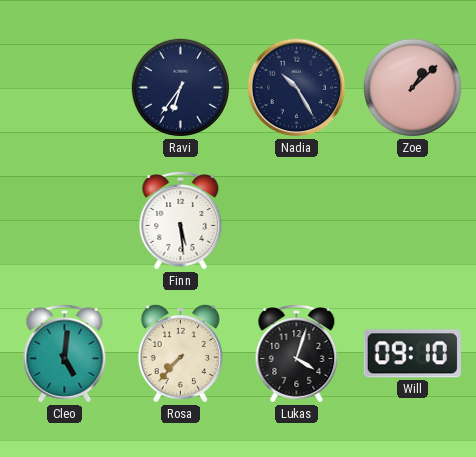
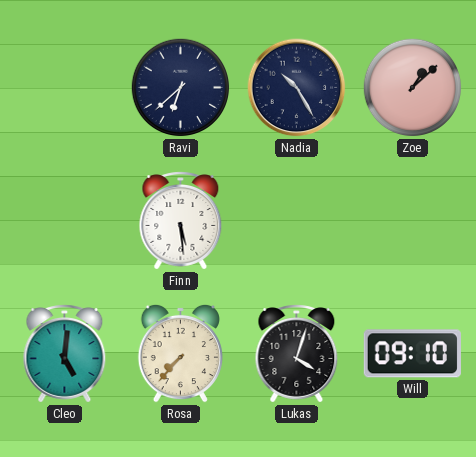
Ravi: 6:36 -> 6:38 (181, 88)
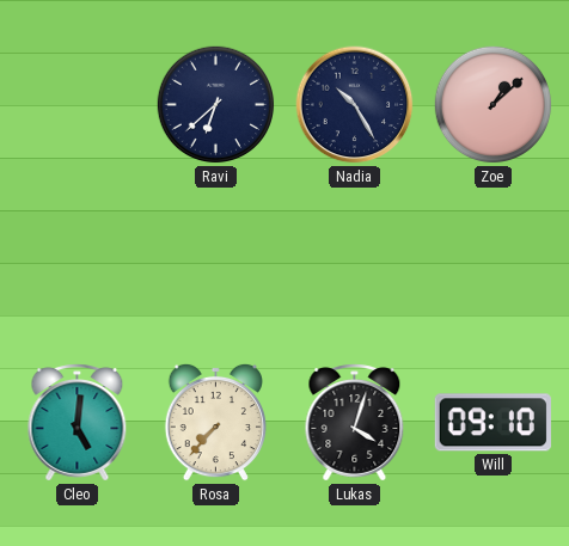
Finn: 5:29 -> none (181, 221)
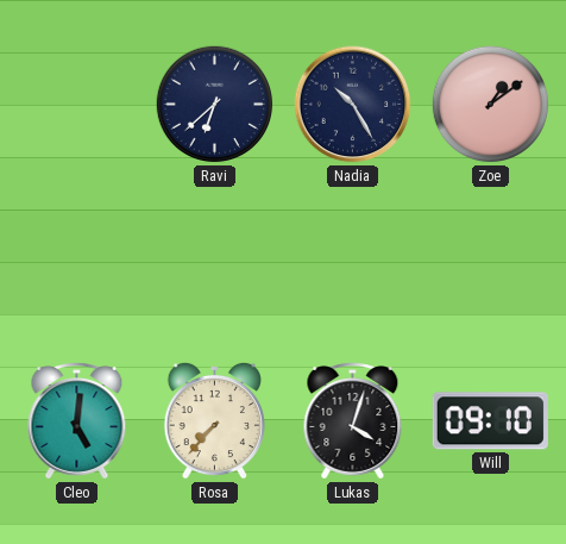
Zoe: 1:08 -> 1:09 (491, 105)
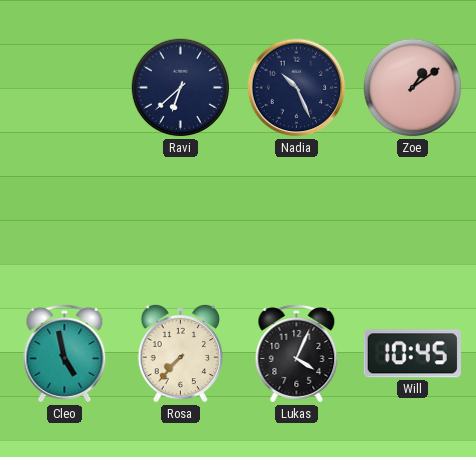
Nadia: 10:25 -> 10:26 (297, 88)
Cleo: 5:01 -> 4:58 (65, 354)
Lukas: 4:03 -> 4:04 (297, 354)
Will: 09:10 -> 10:45 (412, 354)
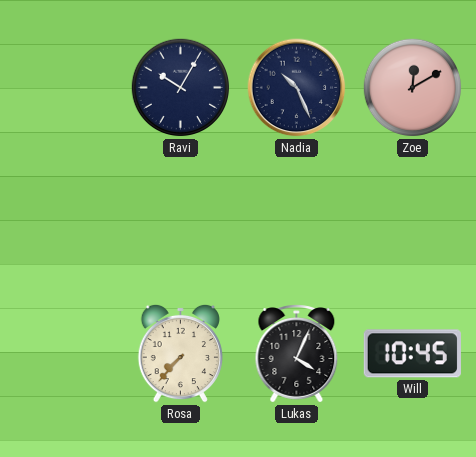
Ravi: 6:38 -> 10:05 (181, 88)
Zoe: 1:09 -> 12:10 (413, 88)
Cleo: 4:58 -> none (65, 354)
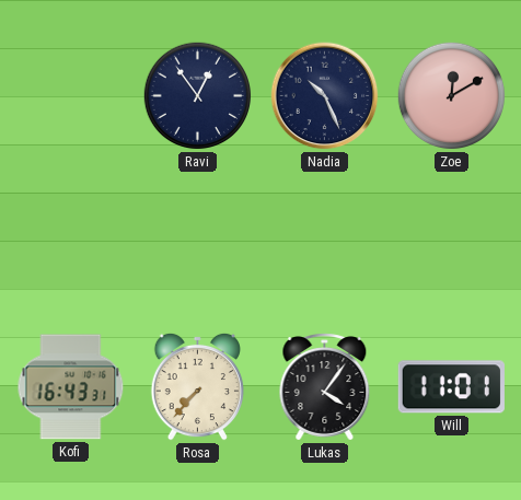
Ravi: 10:05 -> 12:54 (198, 96)
Kofi: none -> 16:43 (71, 387)
Lukas: 4:04 -> 4:06 (325, 387)
Will: 10:45 -> 11:01 (451, 387)
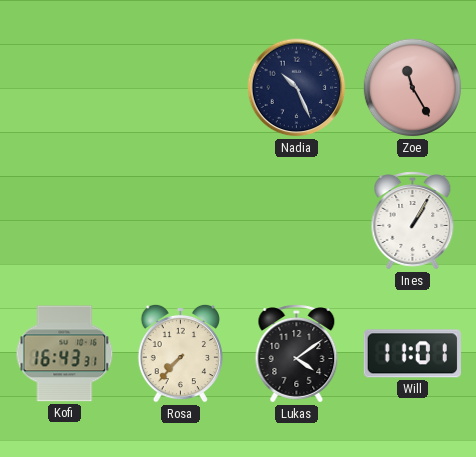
Ravi: 12:54 -> none (198, 96)
Zoe: 12:10 -> 11:25 (413, 88)
Ines: none -> 1:05 (413, 221)
Lukas: 4:06 -> 4:09 (297, 354)
